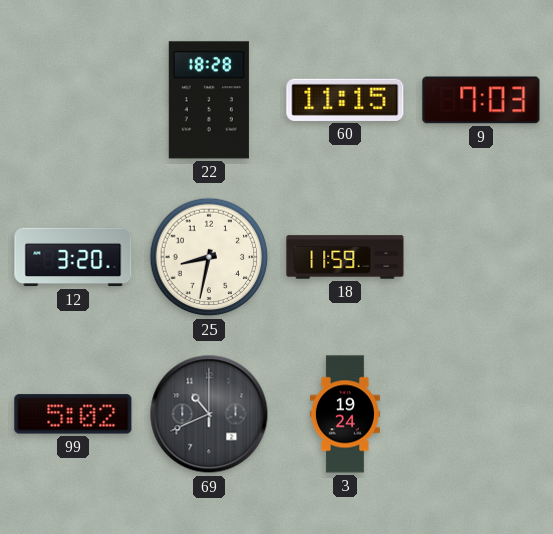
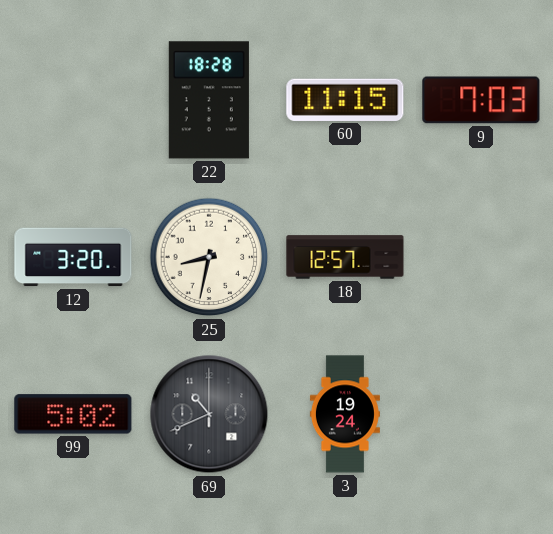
18: 11:59 -> 12:57 (345, 257)
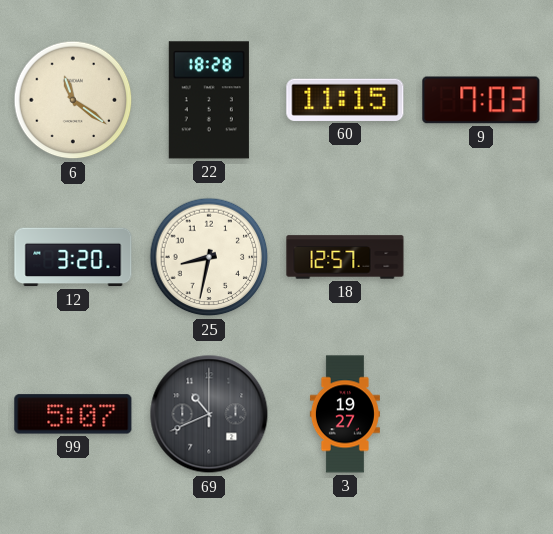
6: none -> 11:21 (73, 100)
99: 5:02 -> 5:07 (73, 414)
3: 19:24 -> 19:27 (345, 414)
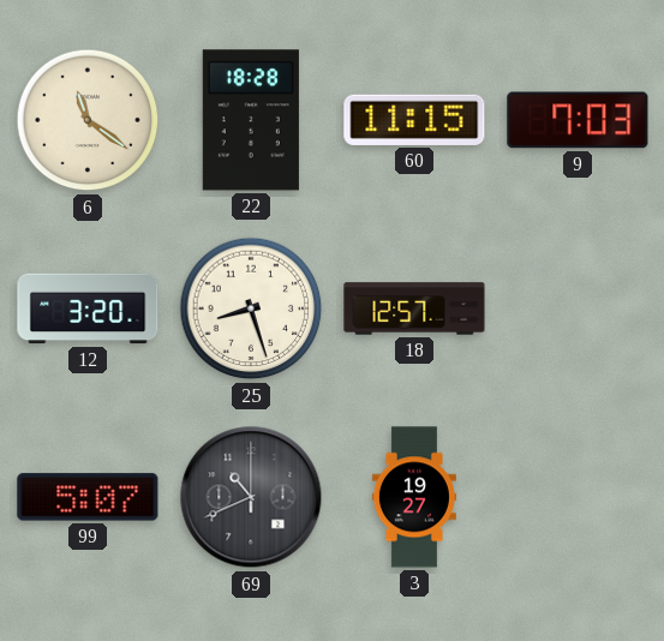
25: 8:32 -> 8:27 (251, 308)
